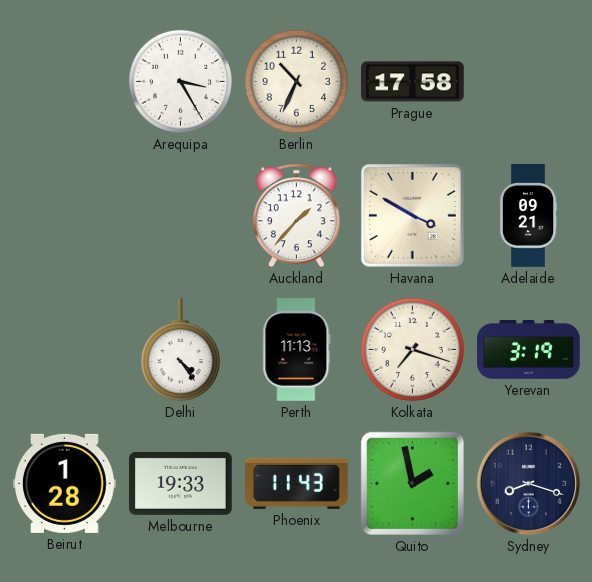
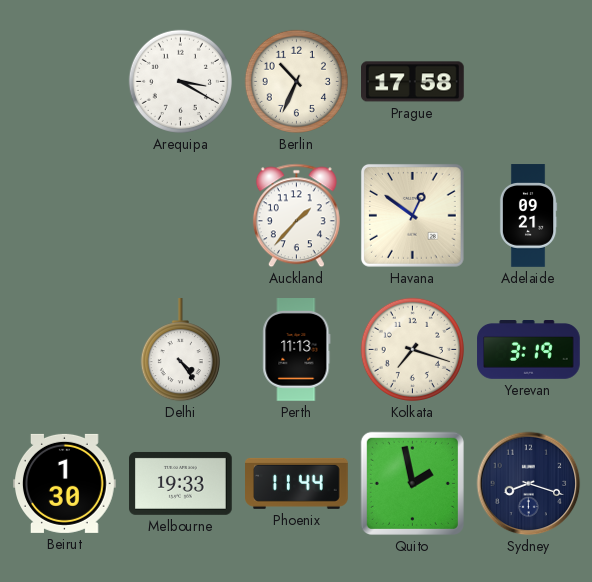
Arequipa: 3:25 -> 3:20 (180, 81)
Havana: 3:50 -> 12:51 (413, 215)
Beirut: 1:28 -> 1:30 (65, 483)
Phoenix: 11:43 -> 11:44 (297, 483)
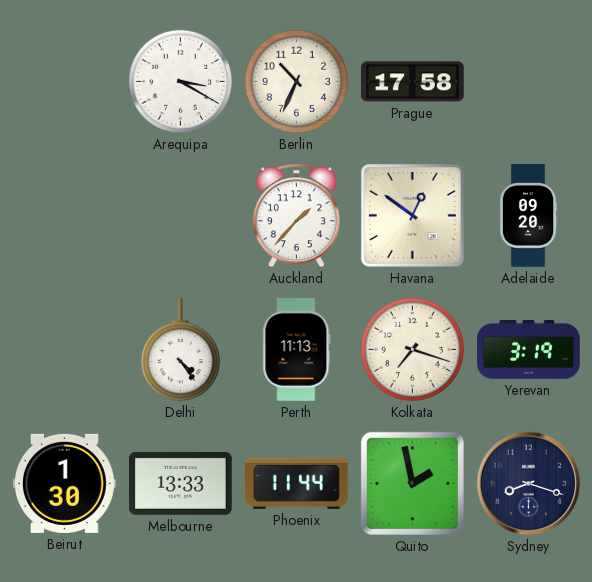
Adelaide: 09:21 -> 09:20 (528, 216)
Melbourne: 19:33 -> 13:33 (181, 483)
